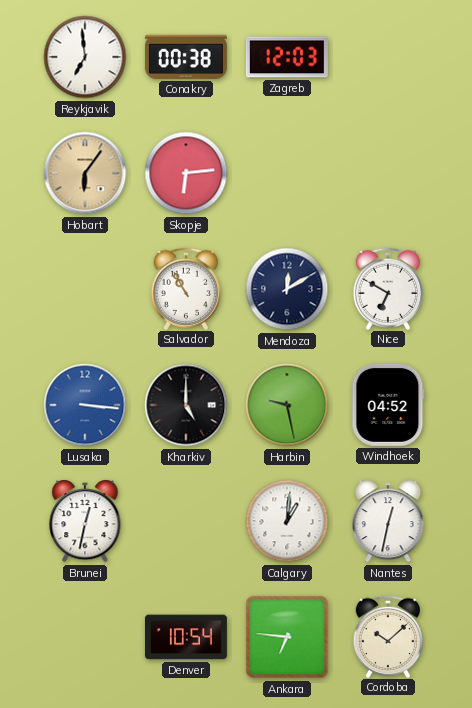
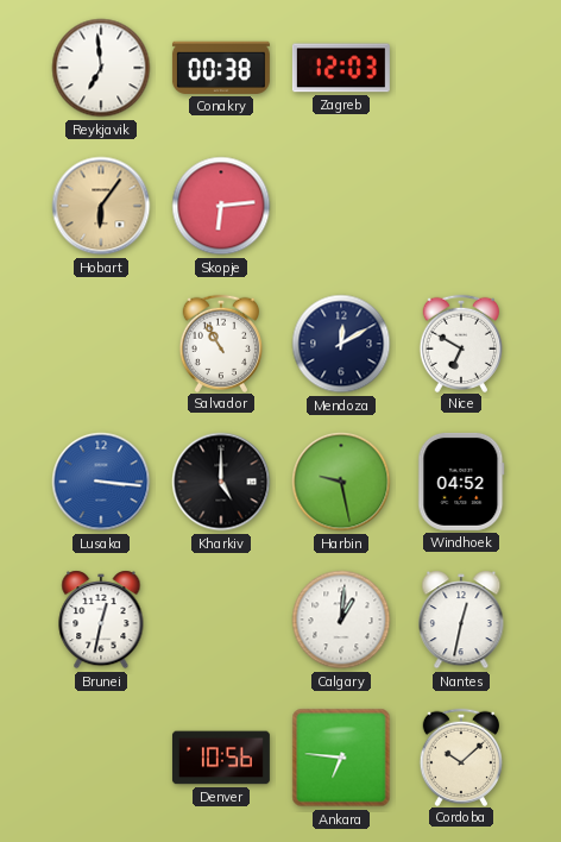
Denver: 10:54 -> 10:56 (221, 758)
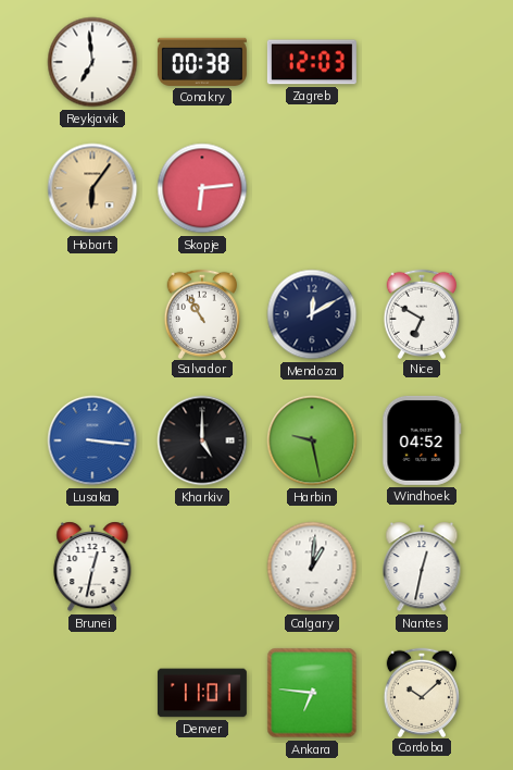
Denver: 10:56 -> 11:01 (202, 693)
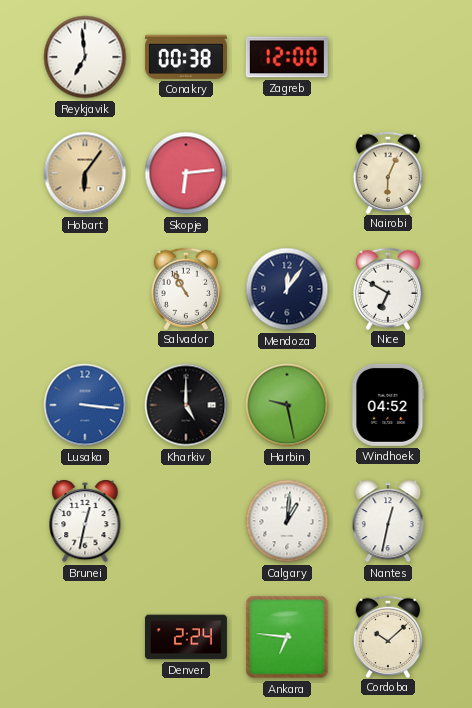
Zagreb: 12:03 -> 12:00 (287, 57)
Nairobi: none -> 6:04 (387, 172)
Mendoza: 12:10 -> 12:06 (287, 289)
Denver: 11:01 -> 2:24 (186, 637)
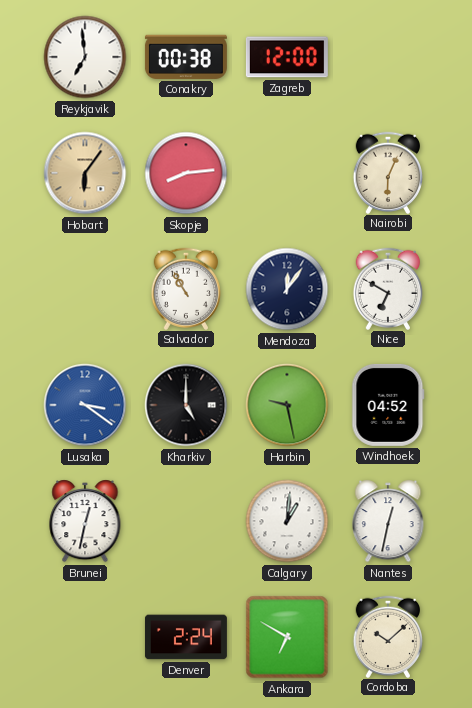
Skopje: 6:14 -> 8:14 (186, 173)
Lusaka: 3:16 -> 3:21 (85, 405)
Ankara: 6:46 -> 6:50 (287, 637)
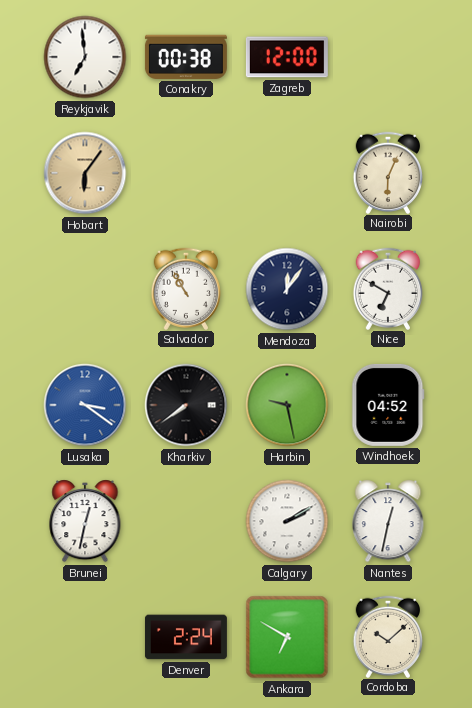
Skopje: 8:14 -> none (186, 173)
Kharkiv: 5:00 -> 7:39 (186, 405)
Calgary: 1:01 -> 2:10 (287, 521)
